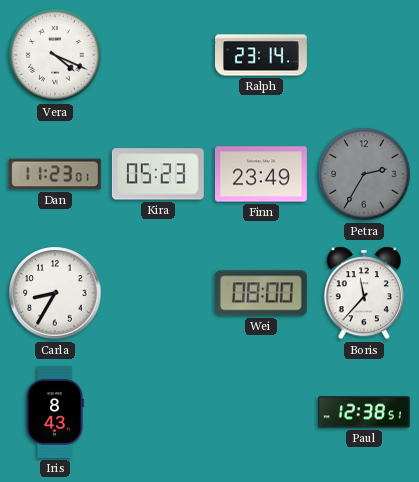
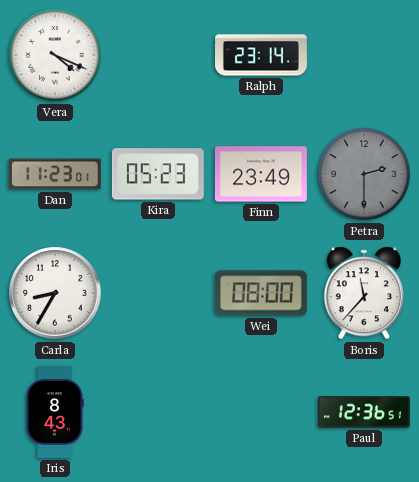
Petra: 2:35 -> 2:30 (364, 174)
Paul: 12:38 -> 12:36 (364, 412)
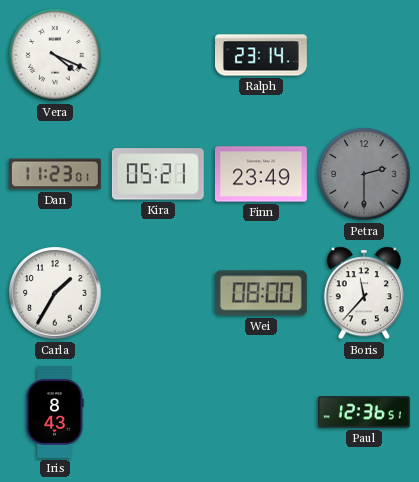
Kira: 05:23 -> 05:21 (158, 174)
Carla: 8:35 -> 1:35 (55, 293)
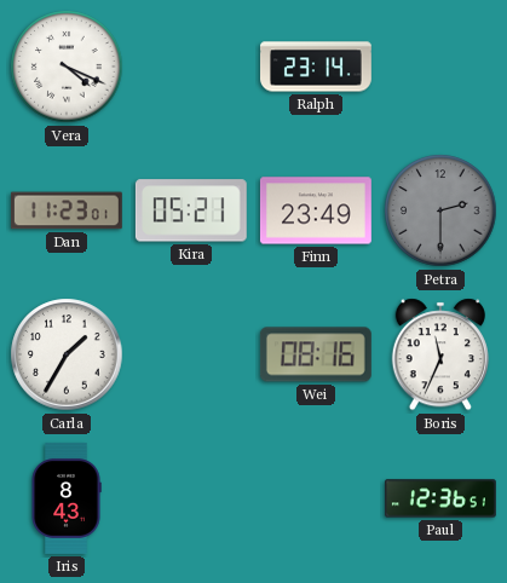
Wei: 08:00 -> 08:16 (316, 354)
Boris: 11:37 -> 11:34 (440, 354)
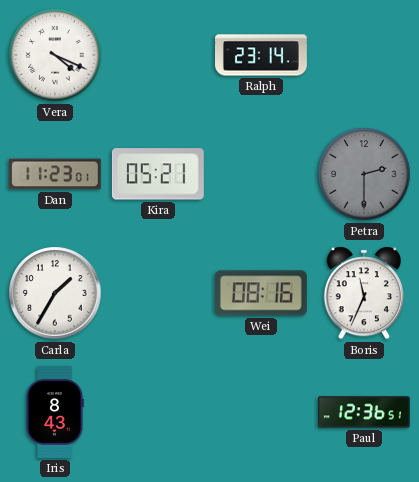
Finn: 23:49 -> none (316, 210)
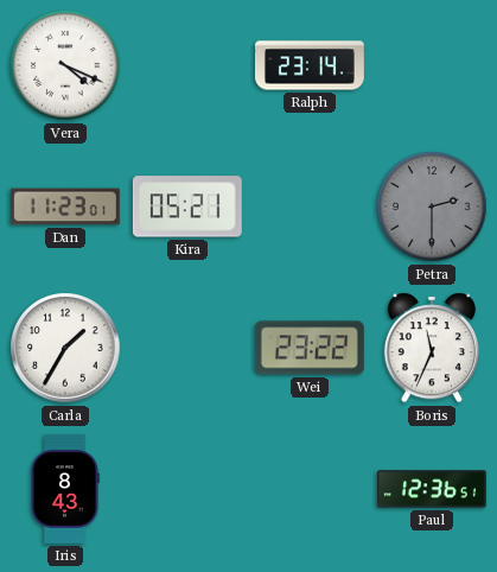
Wei: 08:16 -> 23:22 (310, 348)
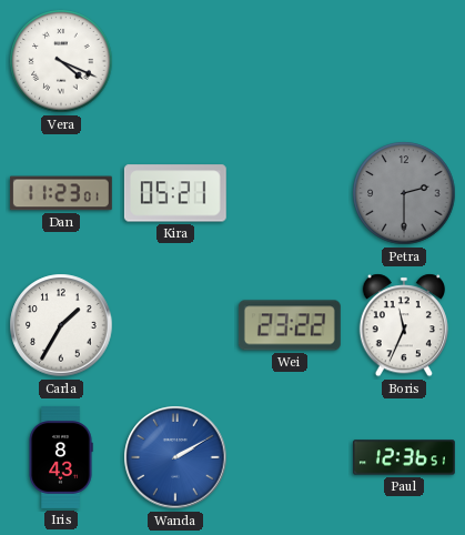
Ralph: 23:14 -> none (311, 65)
Wanda: none -> 2:10 (175, 457)
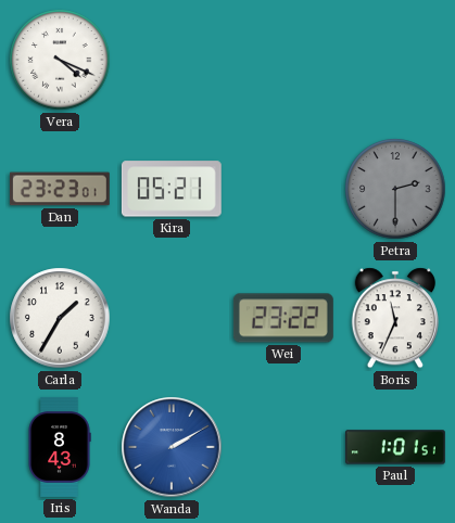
Dan: 11:23 -> 23:23 (60, 189)
Paul: 12:36 -> 1:01 (395, 447)
